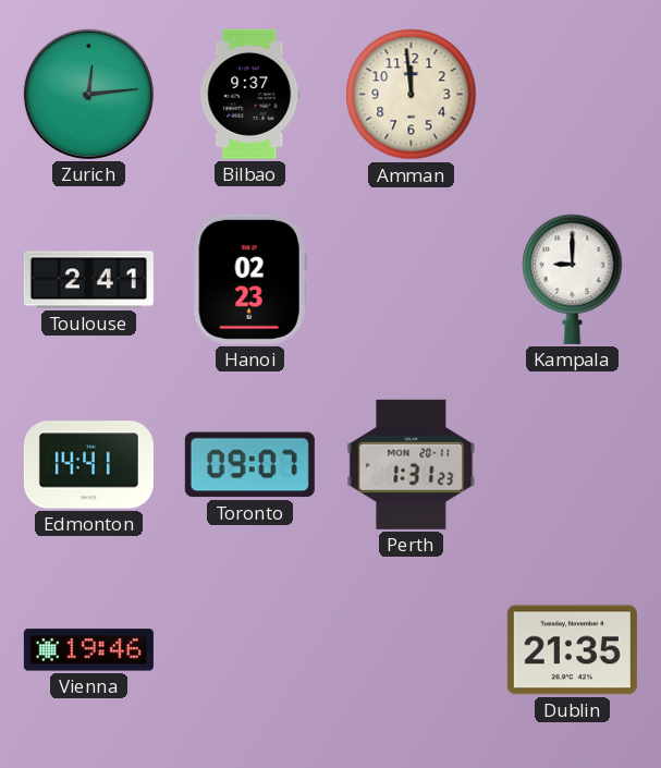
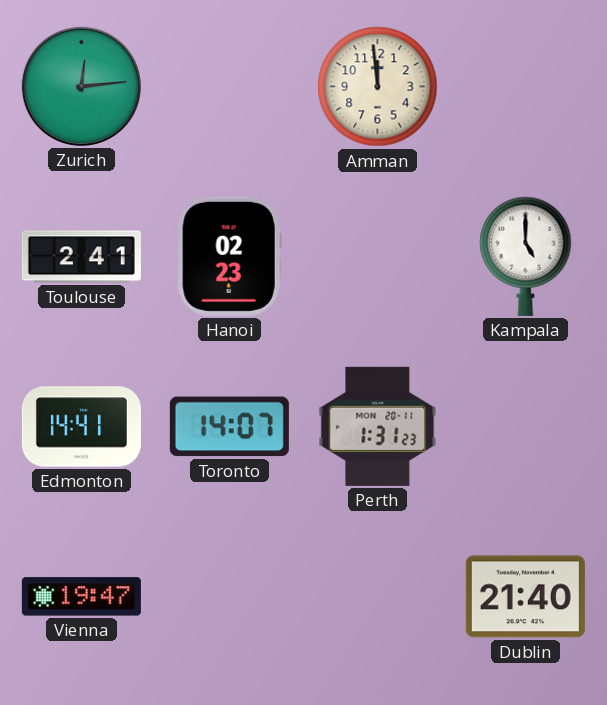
Bilbao: 9:37 -> none (250, 94)
Kampala: 9:00 -> 5:00 (526, 256)
Toronto: 09:07 -> 14:07 (229, 427)
Vienna: 19:46 -> 19:47 (81, 597)
Dublin: 21:35 -> 21:40 (525, 597)
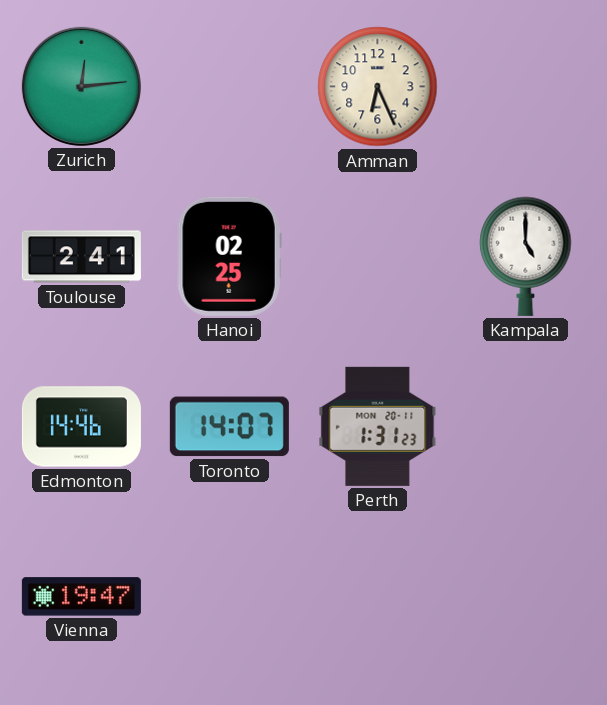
Amman: 11:59 -> 6:26 (378, 87)
Hanoi: 02:23 -> 02:25 (229, 256)
Edmonton: 14:41 -> 14:46 (81, 427)
Dublin: 21:40 -> none (525, 597)
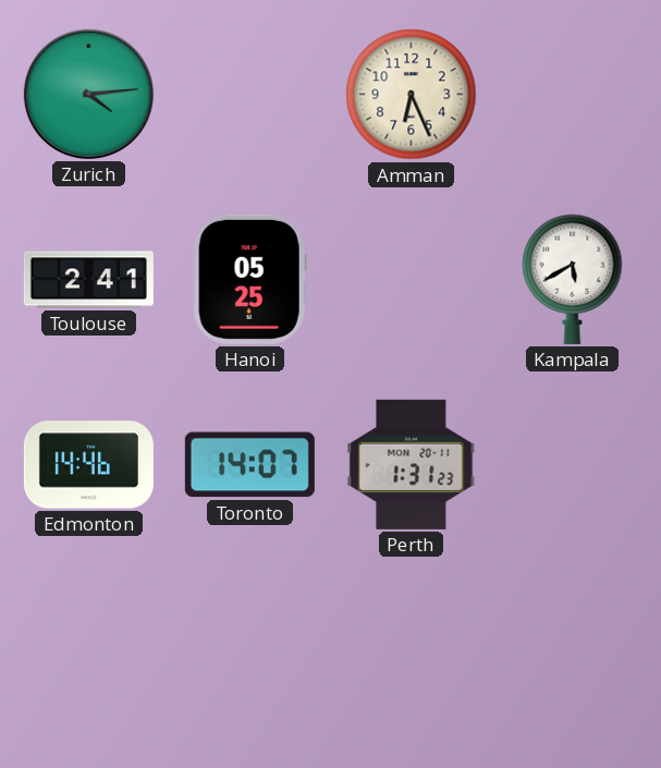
Zurich: 12:14 -> 4:14 (88, 94)
Hanoi: 02:25 -> 05:25 (249, 279)
Kampala: 5:00 -> 5:40 (573, 279)
Vienna: 19:47 -> none (81, 597)
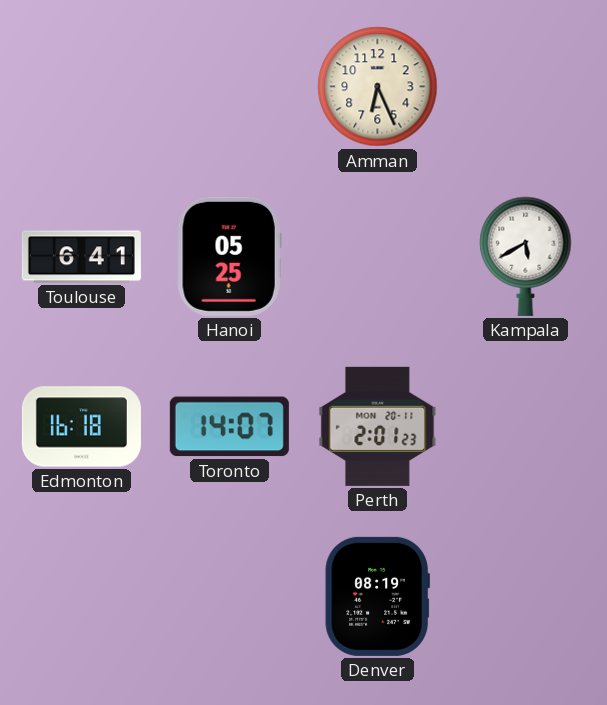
Zurich: 4:14 -> none (88, 94)
Toulouse: 2:41 -> 6:41 (81, 257)
Edmonton: 14:46 -> 16:18 (81, 427)
Perth: 1:31 -> 2:01 (378, 426)
Denver: none -> 08:19 (377, 596)
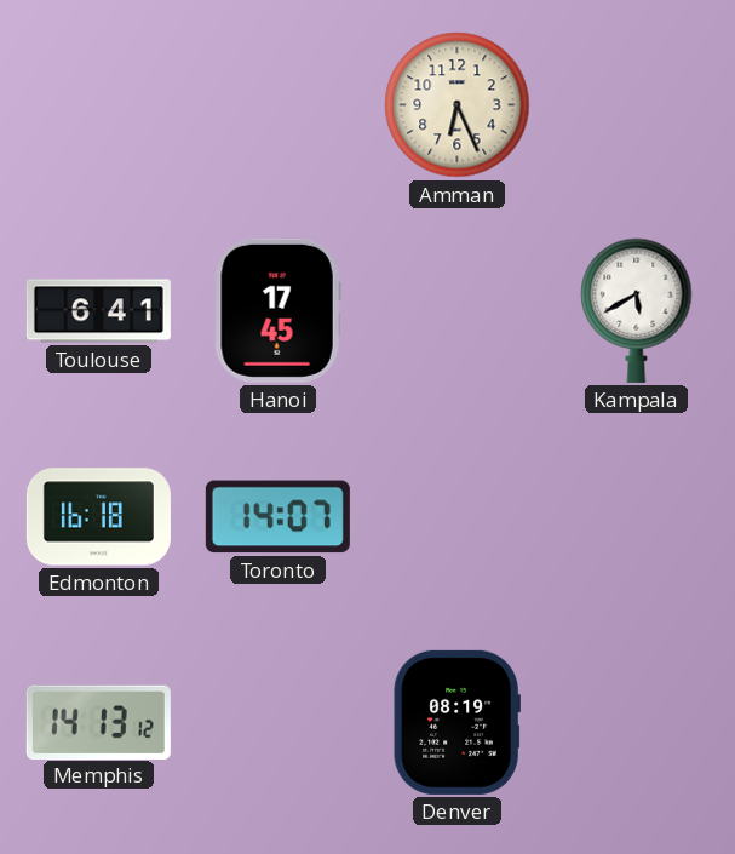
Hanoi: 05:25 -> 17:45 (277, 310)
Perth: 2:01 -> none (378, 426)
Memphis: none -> 14:13 (98, 722)
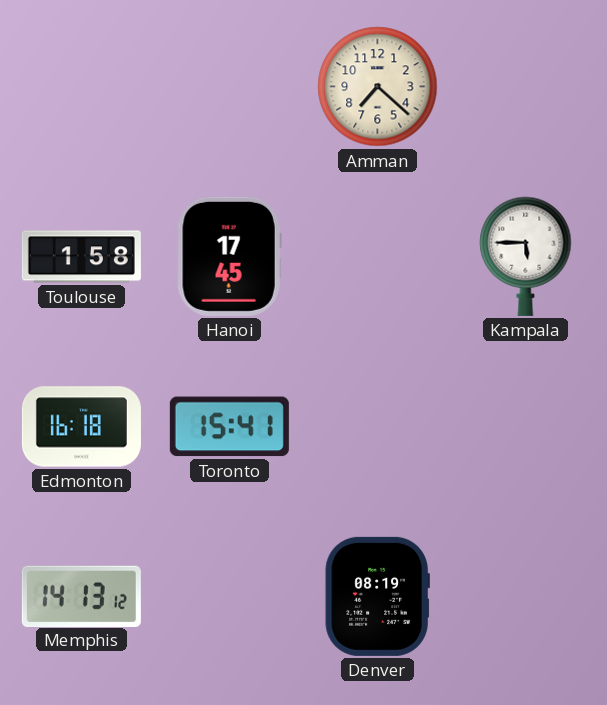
Amman: 6:26 -> 7:22 (378, 87)
Toulouse: 6:41 -> 1:58 (81, 257)
Kampala: 5:40 -> 5:45 (526, 256)
Toronto: 14:07 -> 15:41 (229, 427)
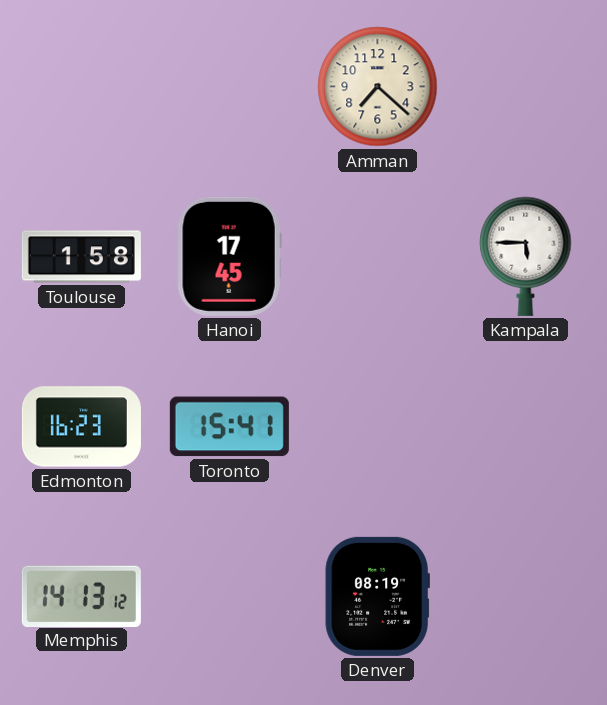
Edmonton: 16:18 -> 16:23 (81, 427)
